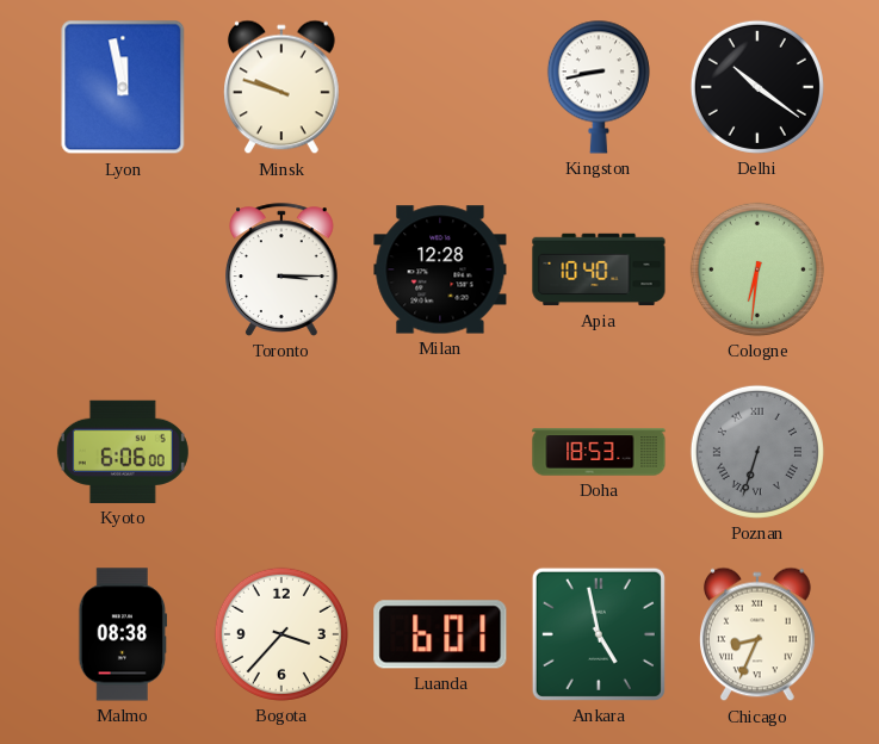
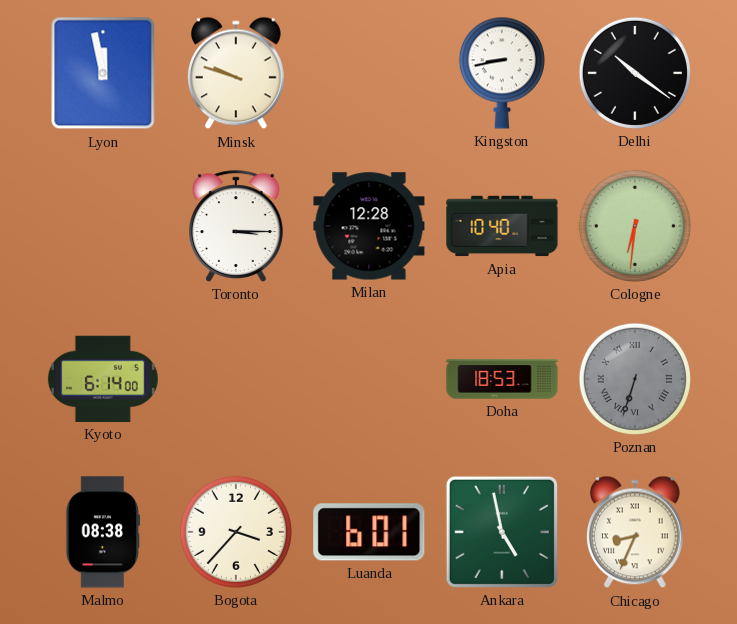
Kyoto: 6:06 -> 6:14 (103, 379)
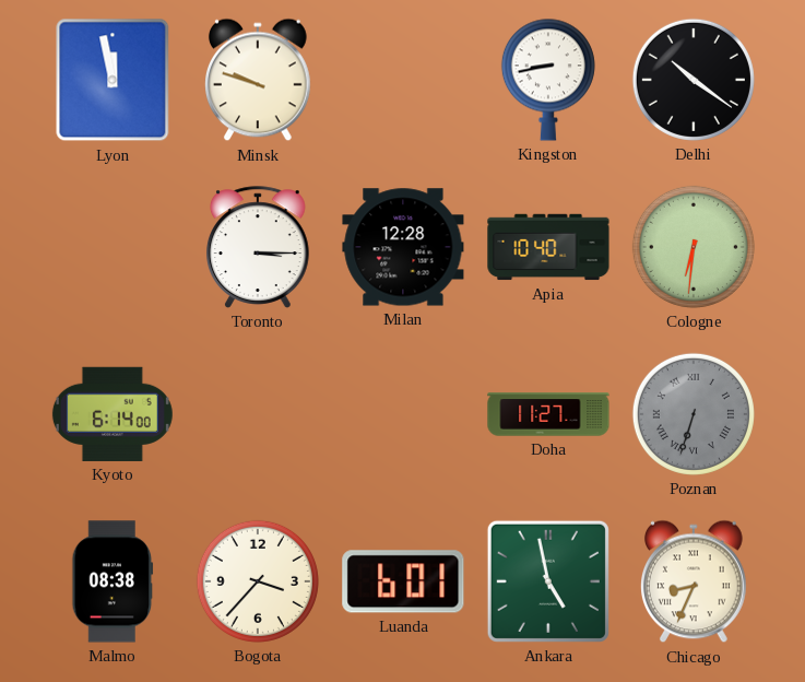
Doha: 18:53 -> 11:27 (548, 414)
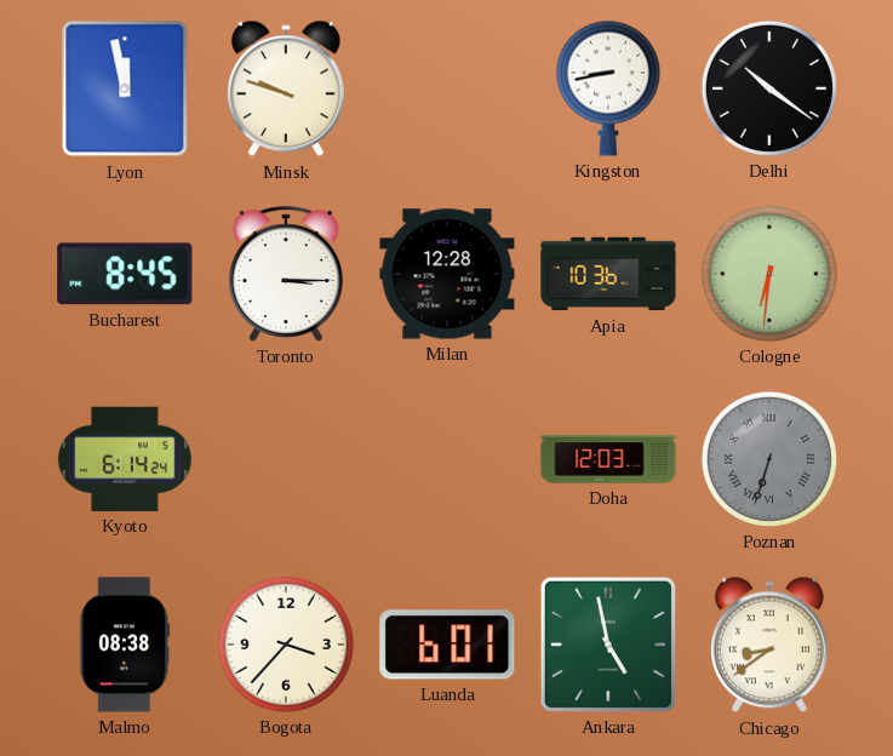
Bucharest: none -> 8:45 (125, 274)
Apia: 10:40 -> 10:36 (608, 274)
Kyoto: 6:14:00 -> 6:14:24 (125, 459)
Doha: 11:27 -> 12:03 (608, 459)
Chicago: 8:34 -> 8:39 (771, 645)
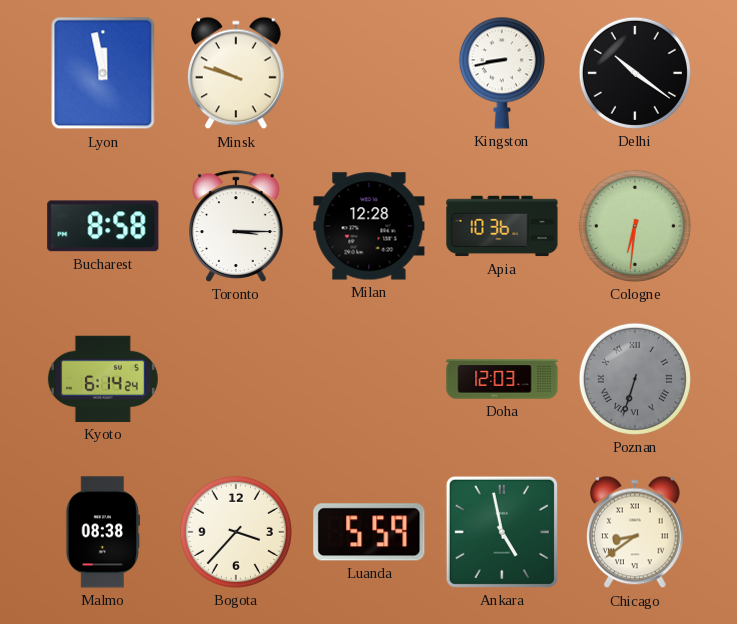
Bucharest: 8:45 -> 8:58 (103, 226)
Luanda: 6:01 -> 5:59 (369, 532)
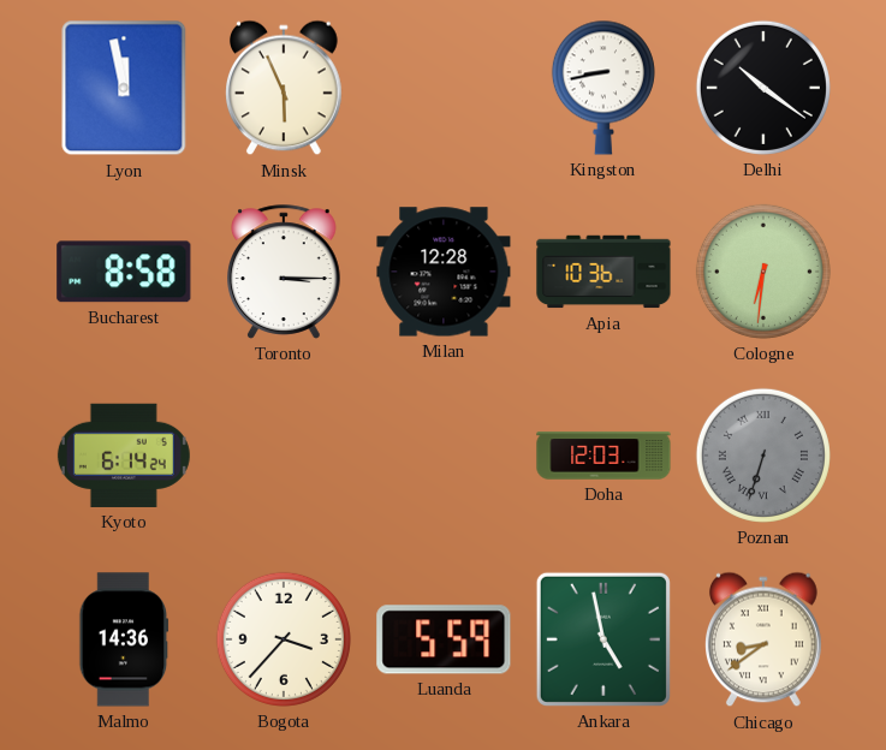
Minsk: 9:48 -> 5:56 (285, 88)
Malmo: 08:38 -> 14:36 (124, 639)
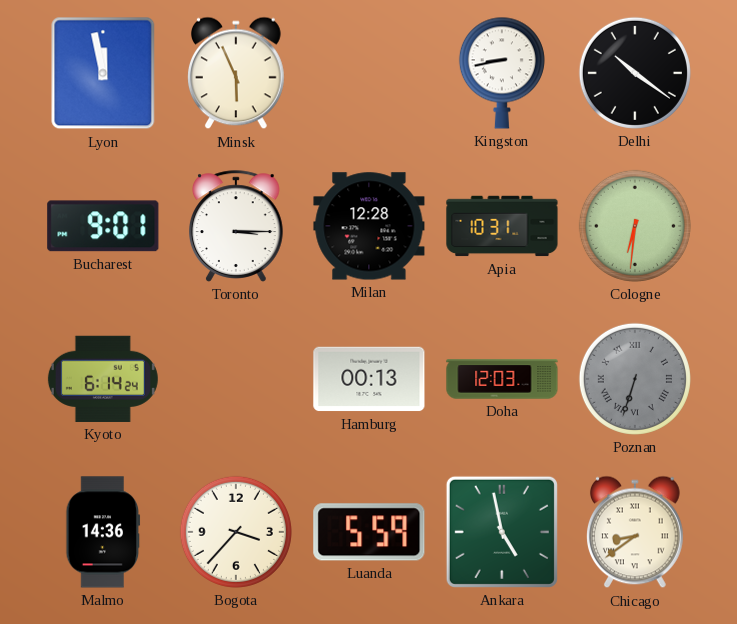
Bucharest: 8:58 -> 9:01 (103, 226)
Apia: 10:36 -> 10:31 (502, 226)
Hamburg: none -> 00:13 (369, 379)
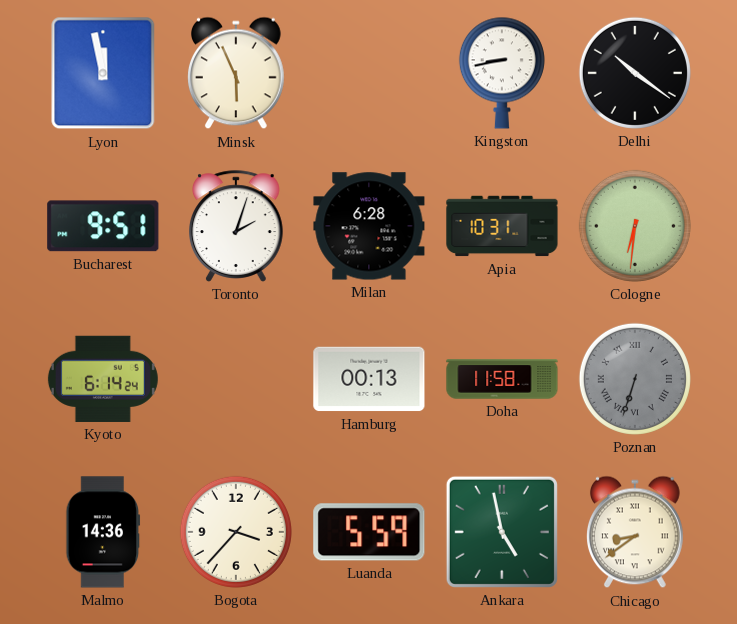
Bucharest: 9:01 -> 9:51 (103, 226)
Toronto: 3:15 -> 2:03 (237, 226)
Milan: 12:28 -> 6:28 (369, 226)
Doha: 12:03 -> 11:58 (502, 379)
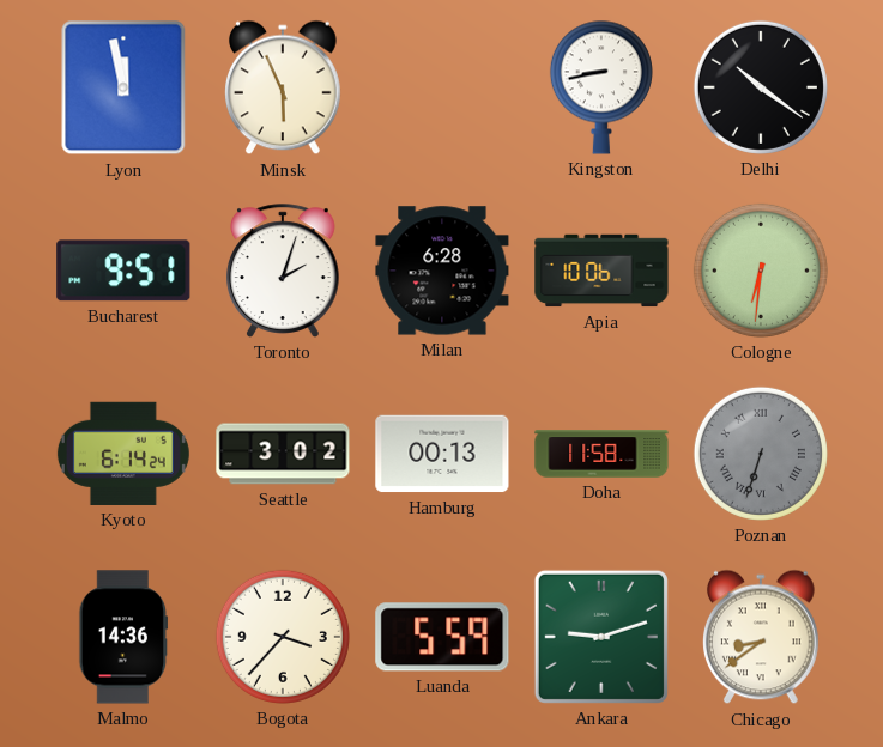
Apia: 10:31 -> 10:06 (601, 271)
Seattle: none -> 3:02 (283, 454)
Ankara: 4:58 -> 9:12 (601, 637)
